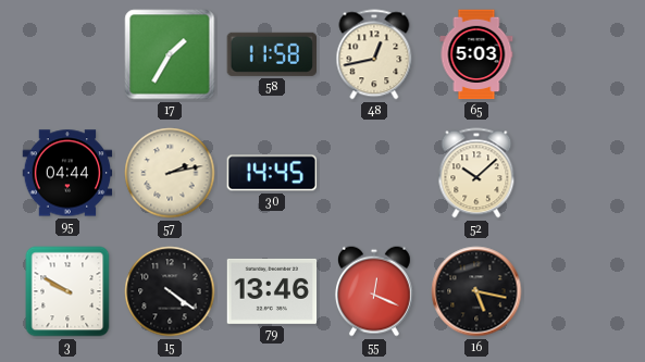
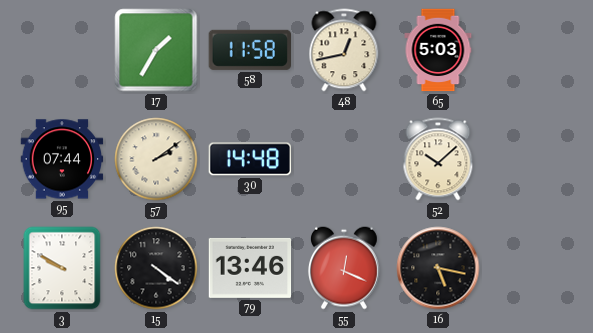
95: 04:44 -> 07:44 (62, 159)
57: 2:13 -> 2:09 (156, 159)
30: 14:45 -> 14:48 (250, 159)
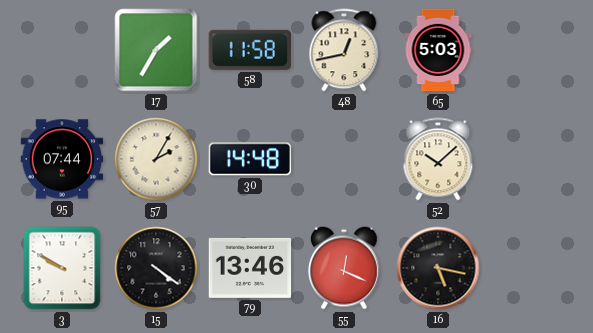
57: 2:09 -> 2:05 (156, 159)
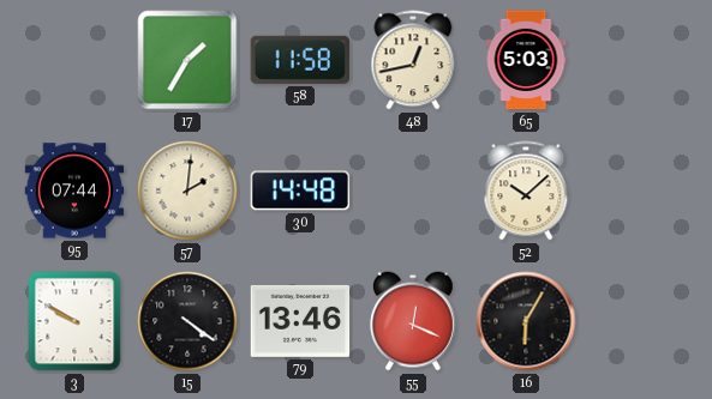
57: 2:05 -> 2:01 (187, 191)
16: 5:17 -> 6:05 (526, 321)
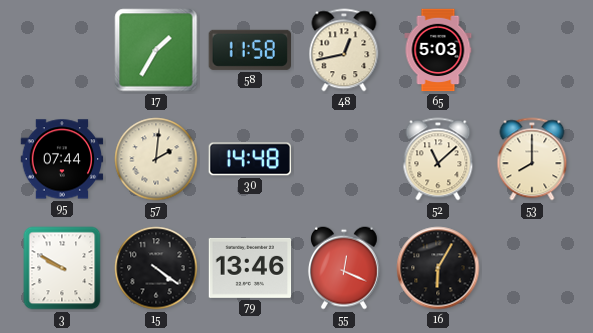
52: 10:08 -> 11:08 (438, 159)
53: none -> 8:00 (532, 159)
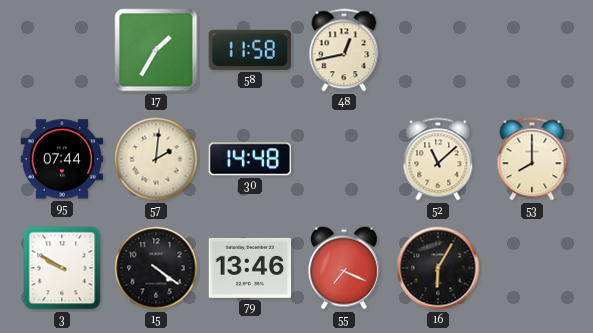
65: 5:03 -> none (438, 50)
55: 12:19 -> 7:19 (344, 268)
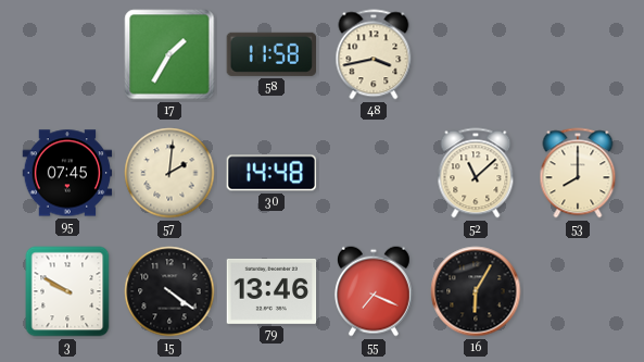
48: 12:43 -> 3:43 (374, 54)
95: 07:44 -> 07:45 (67, 173)
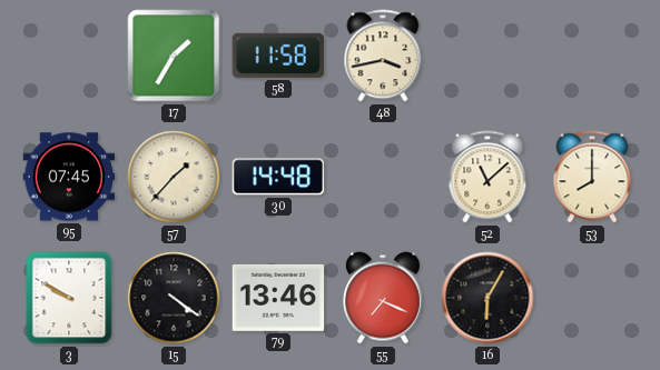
57: 2:01 -> 1:37 (174, 177)
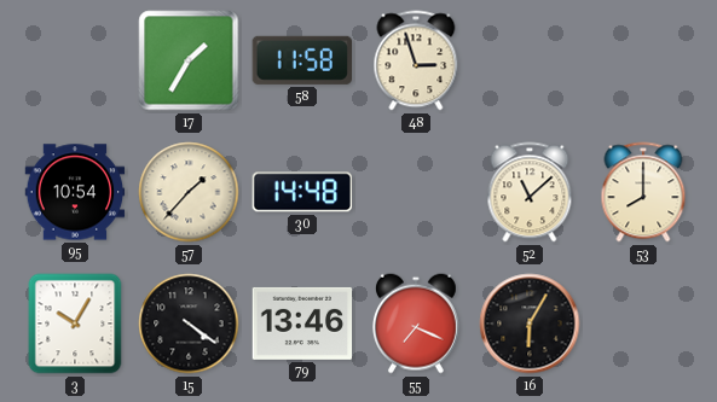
48: 3:43 -> 2:57 (416, 60)
95: 07:45 -> 10:54 (75, 192)
3: 9:50 -> 10:05 (75, 324)
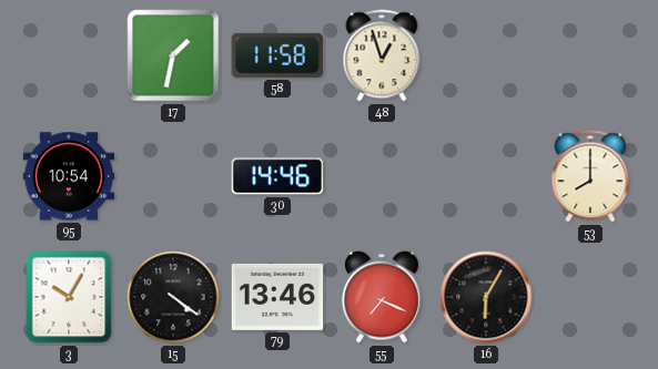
17: 1:35 -> 1:32 (173, 55)
48: 2:57 -> 12:57 (382, 55)
57: 1:37 -> none (189, 192)
30: 14:48 -> 14:46 (277, 176)
52: 11:08 -> none (530, 192)
